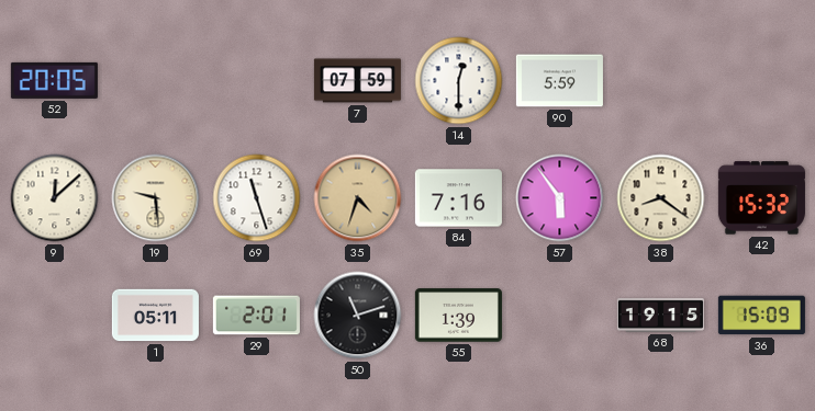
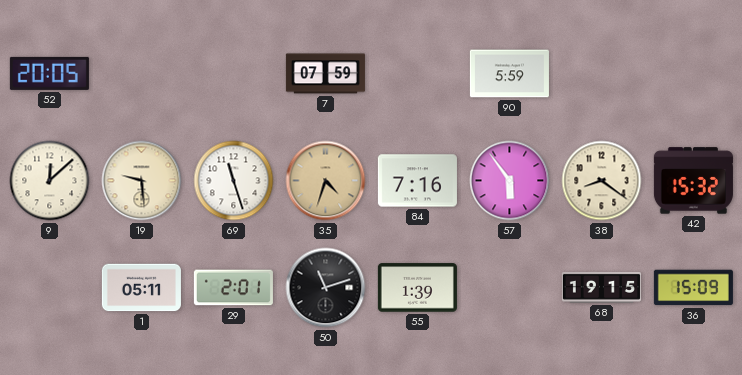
14: 12:30 -> none (459, 81)
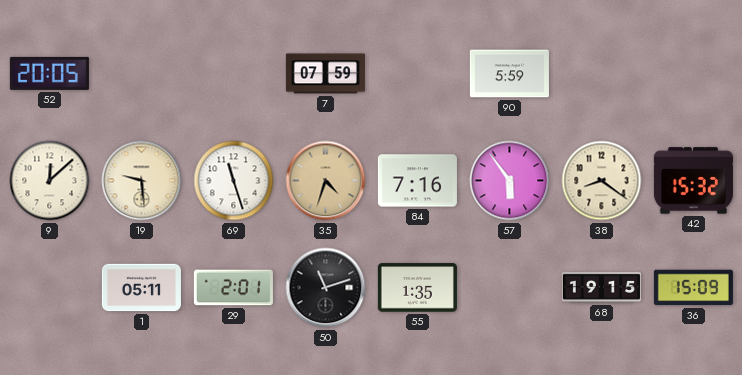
55: 1:39 -> 1:35 (417, 288)
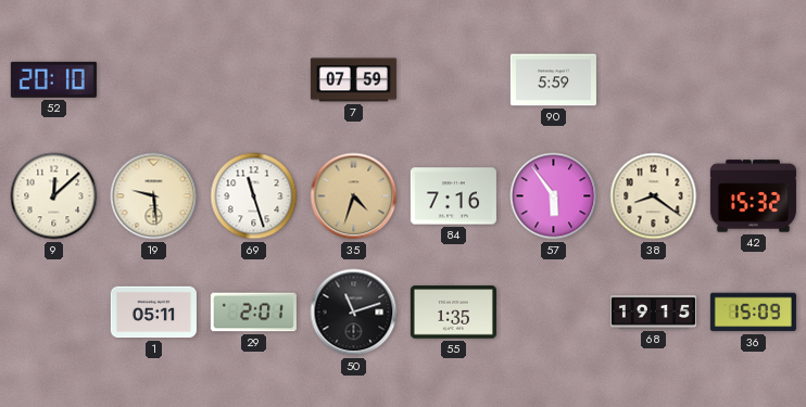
52: 20:05 -> 20:10 (53, 79)
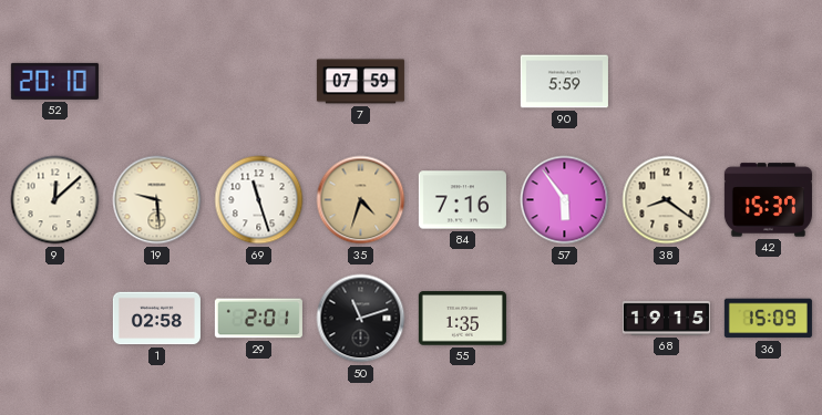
42: 15:32 -> 15:37 (768, 200)
1: 05:11 -> 02:58 (156, 319)
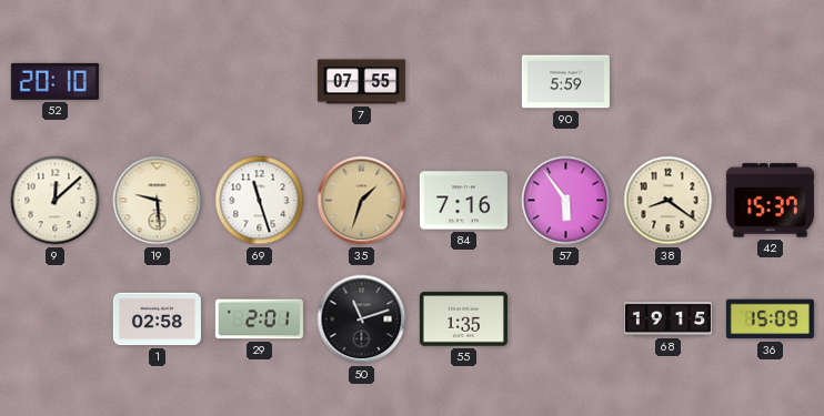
7: 07:59 -> 07:55 (361, 82)
35: 4:33 -> 1:33 (362, 201)
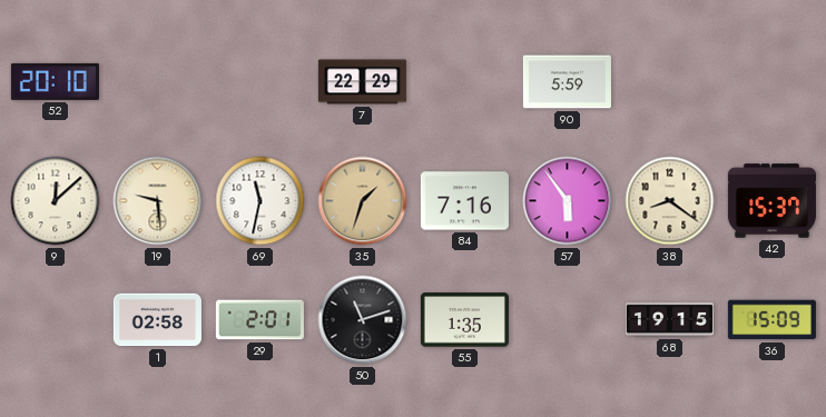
7: 07:55 -> 22:29 (362, 82)
69: 11:27 -> 11:32 (260, 201)
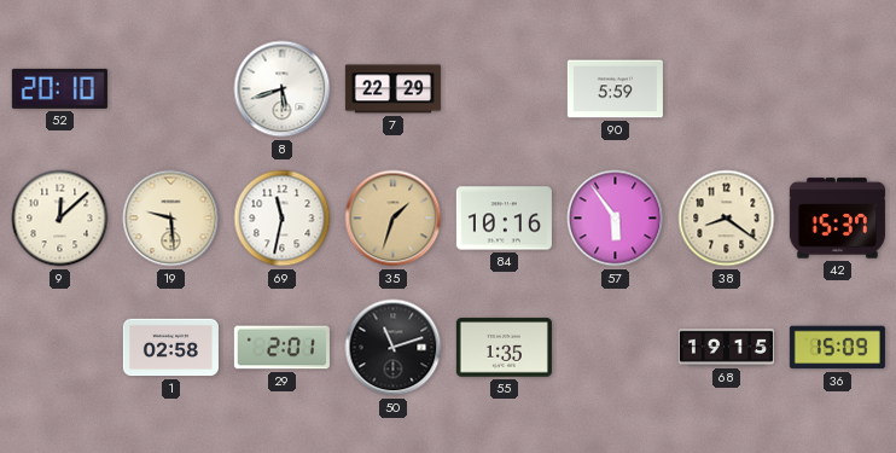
8: none -> 5:42 (283, 89)
84: 7:16 -> 10:16 (504, 219)
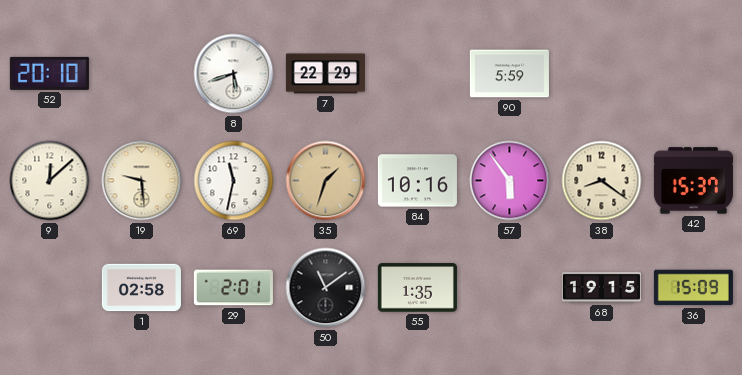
50: 11:12 -> 11:09 (326, 288)
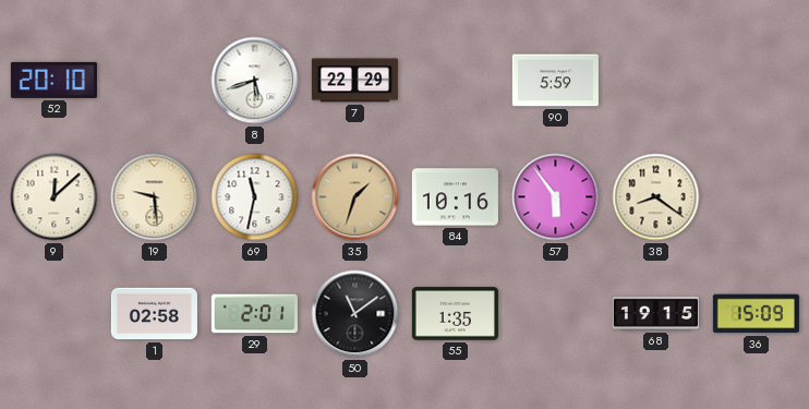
42: 15:37 -> none (693, 181)
